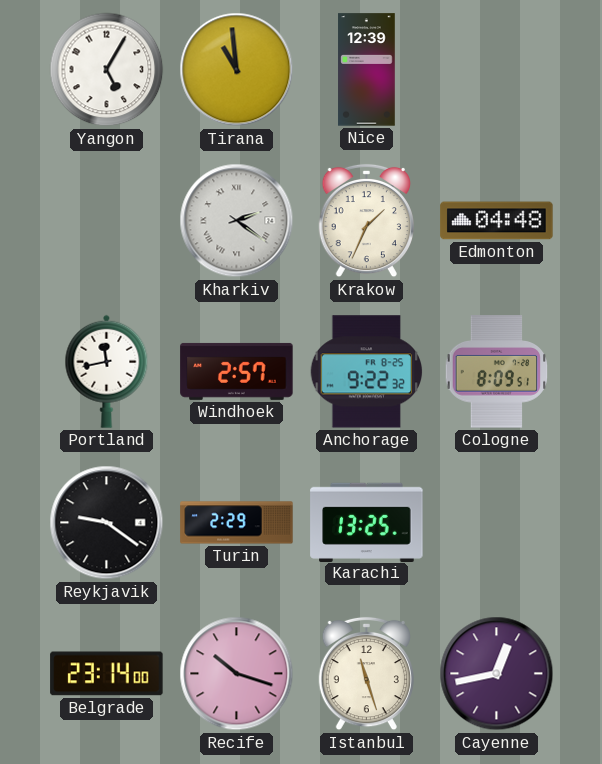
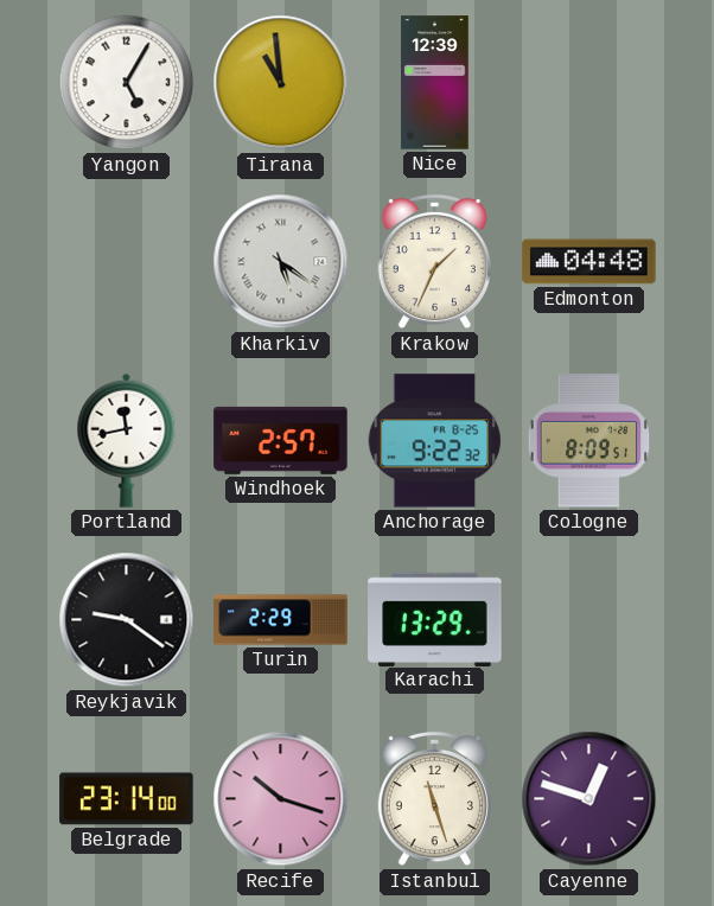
Kharkiv: 2:21 -> 5:21 (281, 262)
Karachi: 13:25 -> 13:29 (435, 619)
Cayenne: 12:43 -> 12:48 (589, 799)
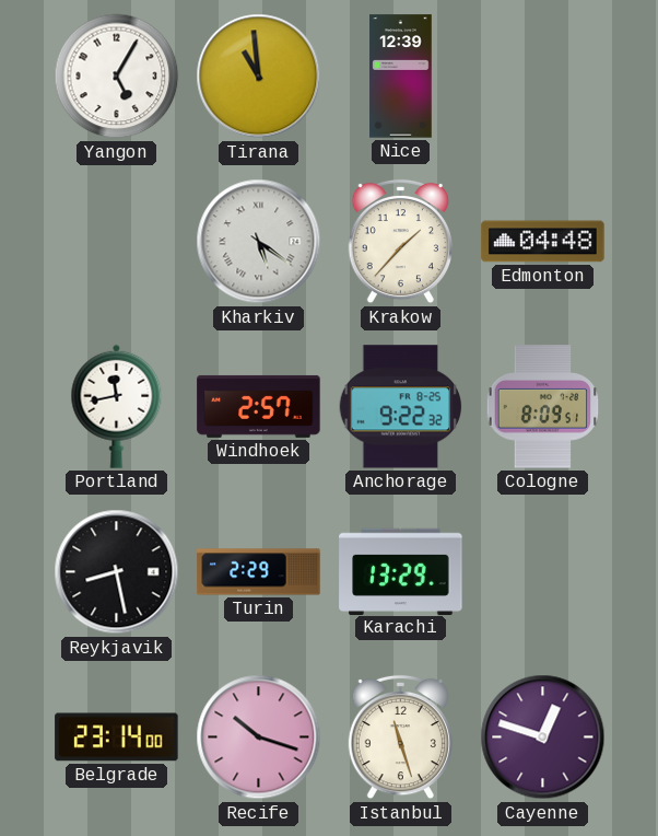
Krakow: 1:34 -> 1:37 (400, 242)
Reykjavik: 9:21 -> 8:28 (117, 572)
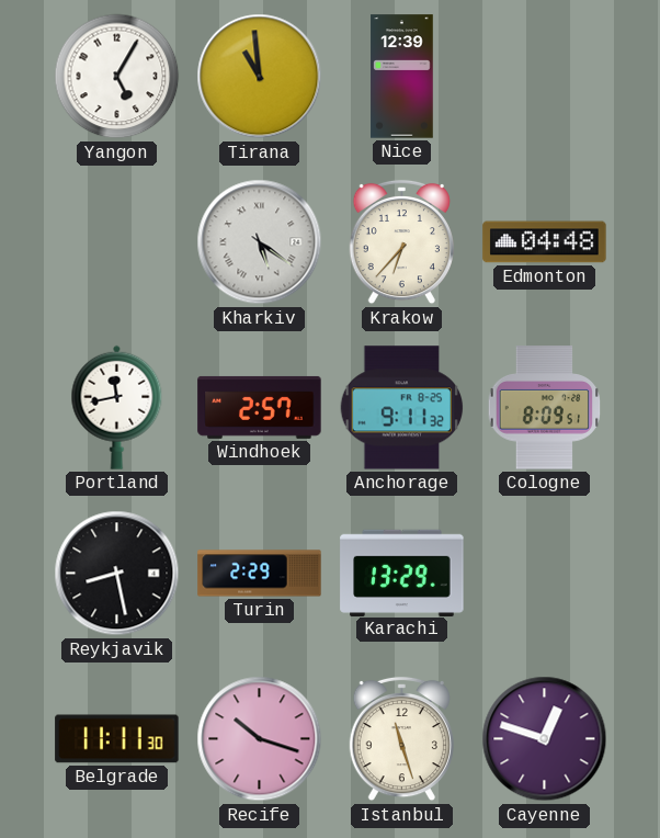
Krakow: 1:37 -> 6:37 (401, 242)
Anchorage: 9:22 -> 9:11 (402, 408)
Belgrade: 23:14 -> 11:11 (117, 739)
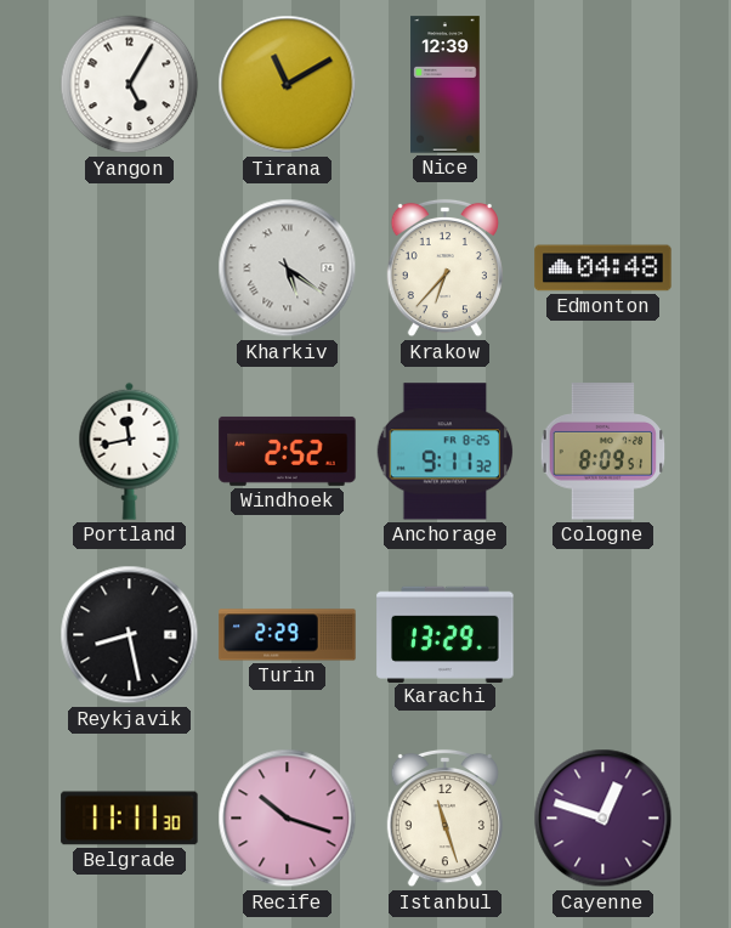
Tirana: 10:59 -> 11:10 (288, 85)
Windhoek: 2:57 -> 2:52 (288, 451)
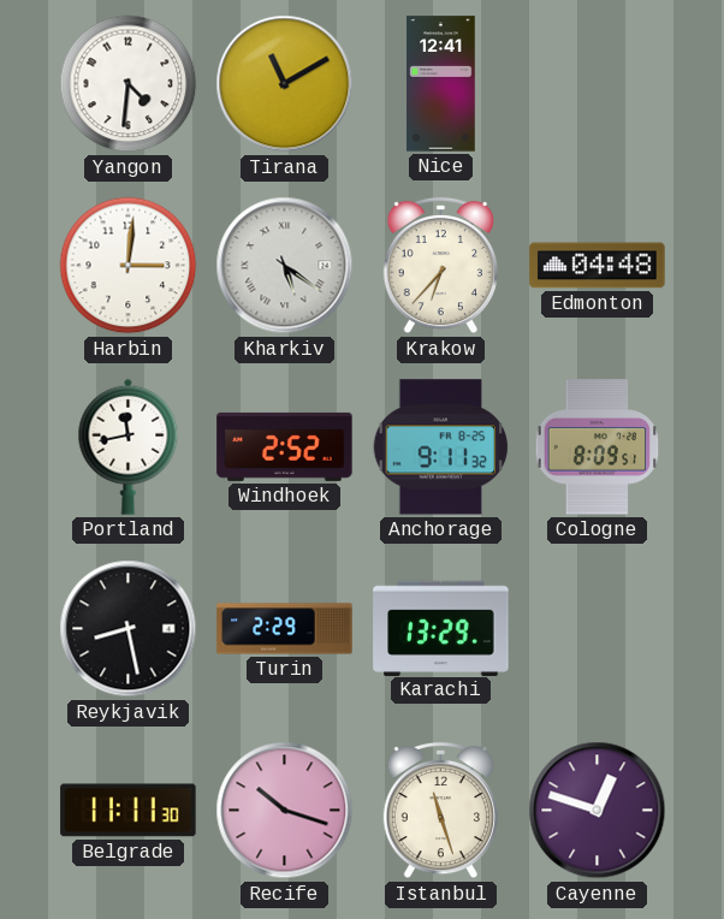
Yangon: 5:05 -> 4:31 (129, 84)
Nice: 12:39 -> 12:41 (441, 84)
Harbin: none -> 3:01 (129, 266)
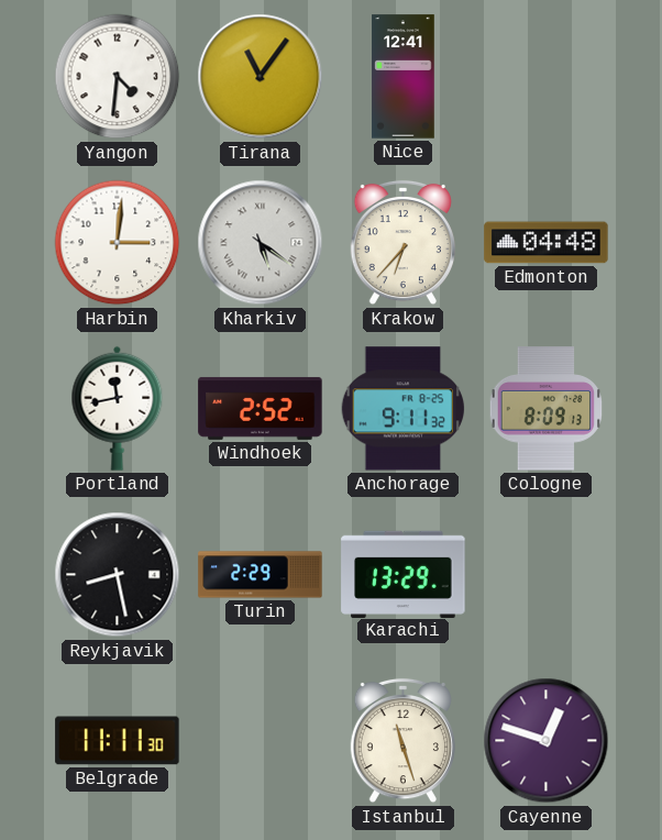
Tirana: 11:10 -> 11:06 (261, 77)
Cologne: 8:09:51 -> 8:09:13 (547, 409)
Recife: 10:18 -> none (285, 811)
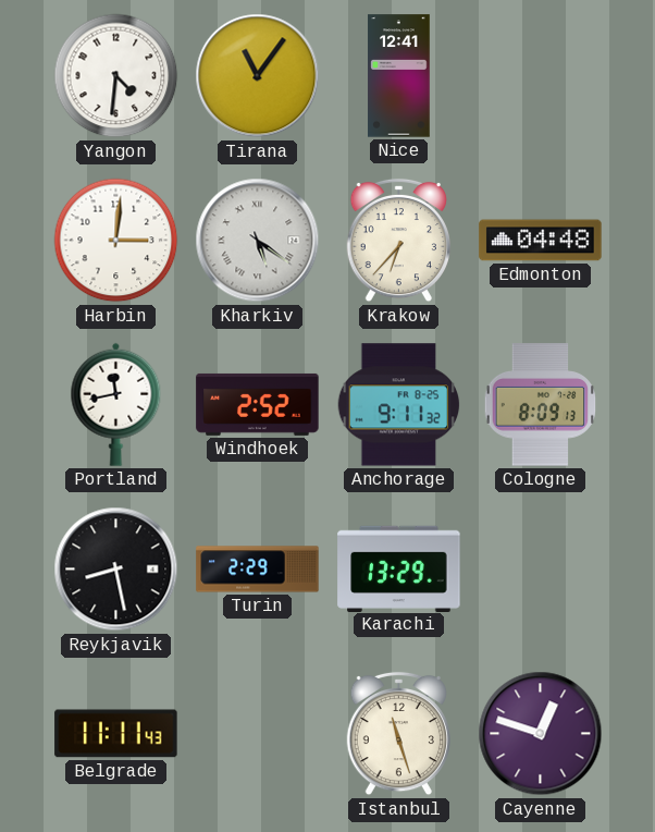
Belgrade: 11:11:30 -> 11:11:43 (116, 734)
